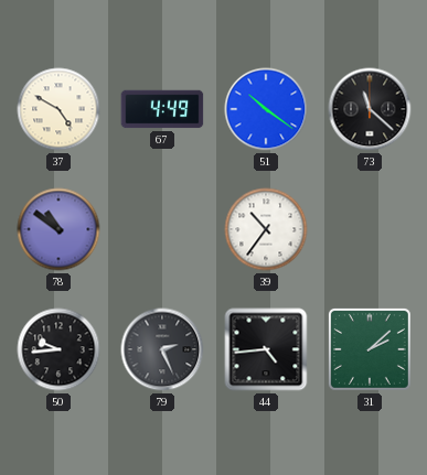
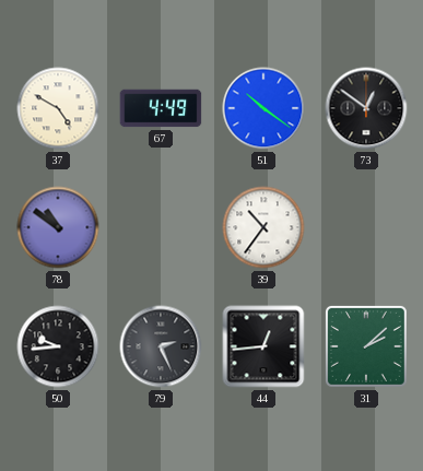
73: 11:22 -> 12:51 (366, 108)
44: 4:44 -> 12:44 (263, 346)
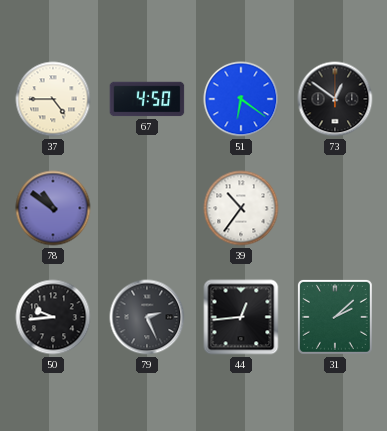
37: 4:50 -> 4:45 (53, 99)
67: 4:49 -> 4:50 (147, 99)
51: 10:21 -> 6:21 (241, 99)
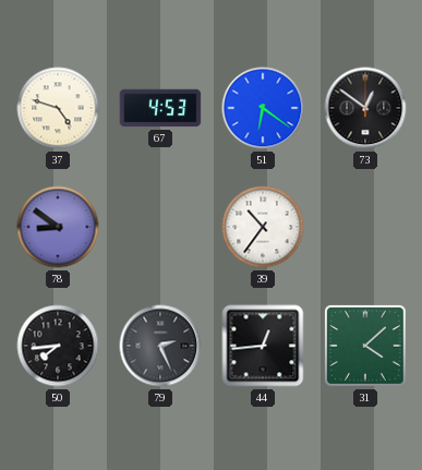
37: 4:45 -> 4:48 (58, 108)
67: 4:50 -> 4:53 (160, 108)
78: 10:51 -> 8:51 (58, 227)
50: 9:44 -> 7:44 (58, 346)
31: 2:08 -> 4:08 (365, 346)
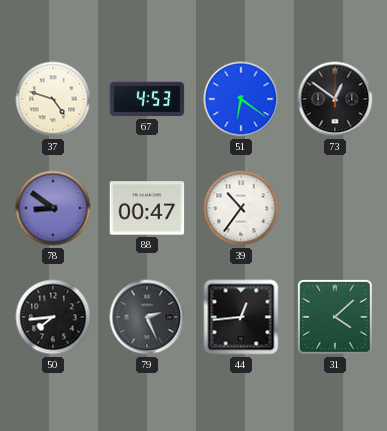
88: none -> 00:47 (147, 208)
